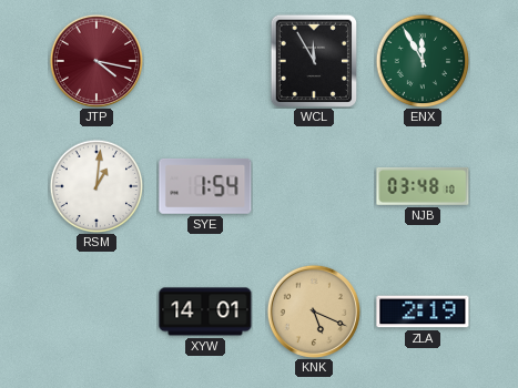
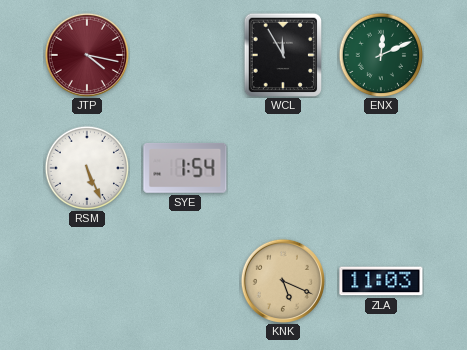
ENX: 11:55 -> 12:11 (381, 55)
RSM: 1:01 -> 5:26 (87, 168)
NJB: 03:48 -> none (423, 186)
XYW: 14:01 -> none (205, 312)
ZLA: 2:19 -> 11:03 (381, 281)
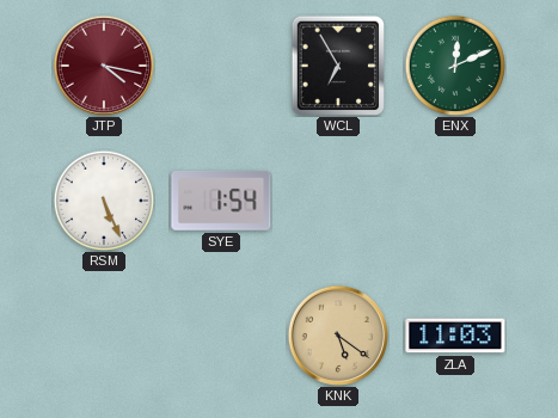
WCL: 11:55 -> 6:55 (337, 64)
KNK: 5:19 -> 5:21 (338, 336)
